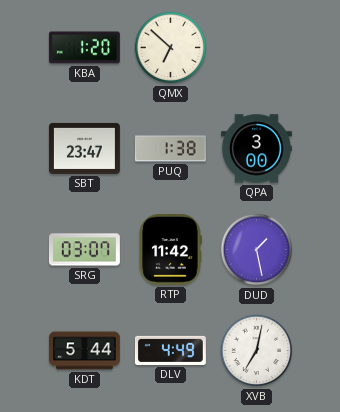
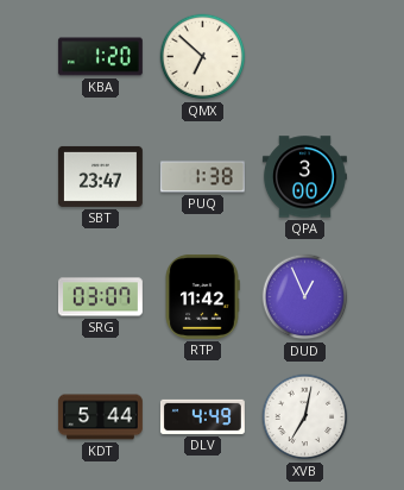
DUD: 1:28 -> 12:56 (305, 297)
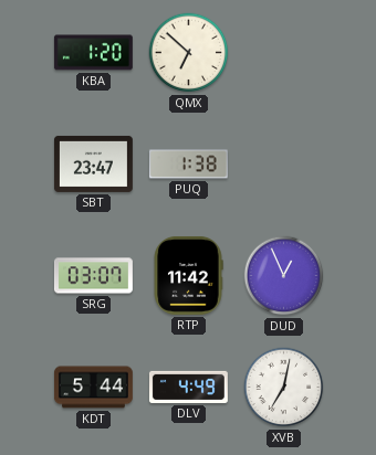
QPA: 3:00 -> none (304, 177)
